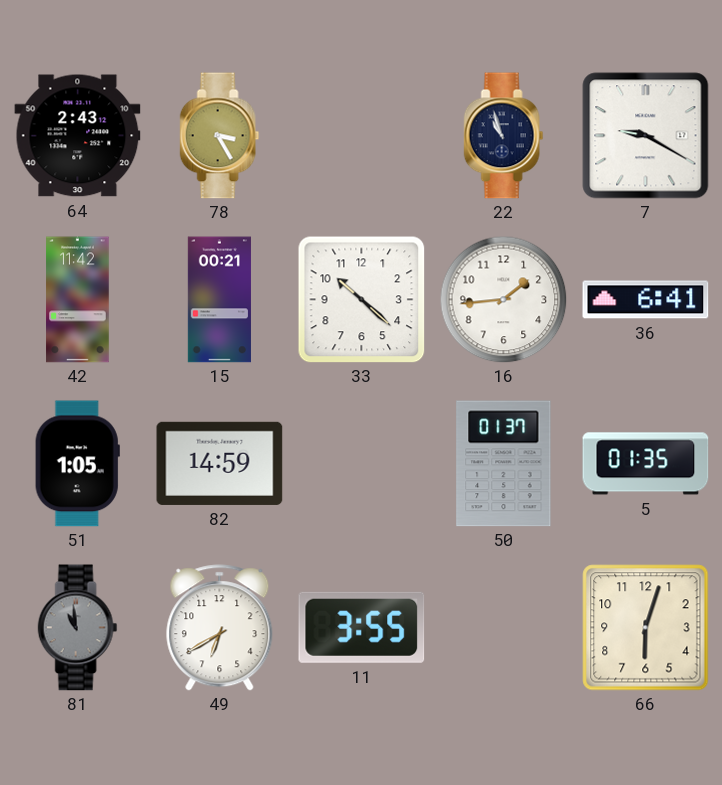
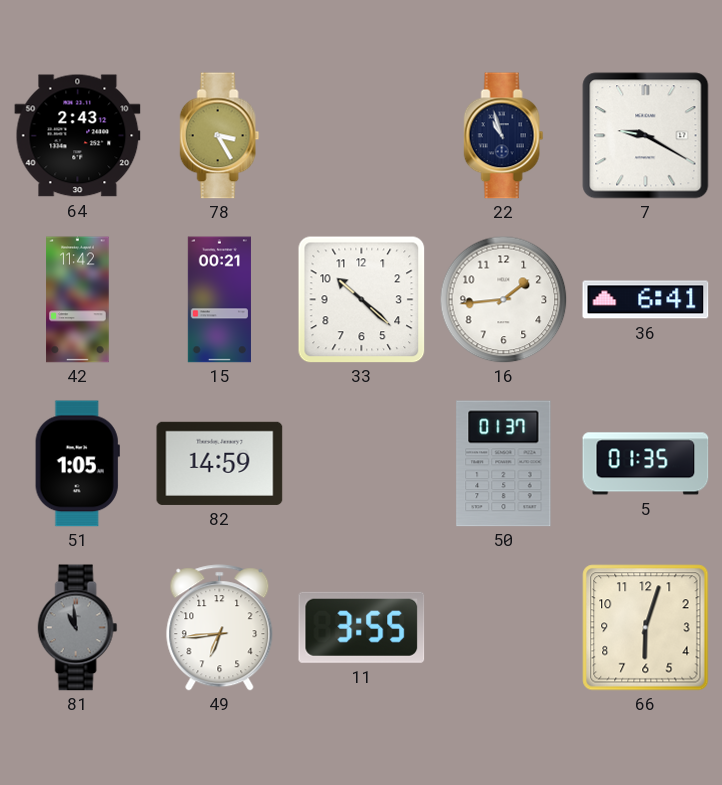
49: 6:40 -> 6:44 (220, 628)
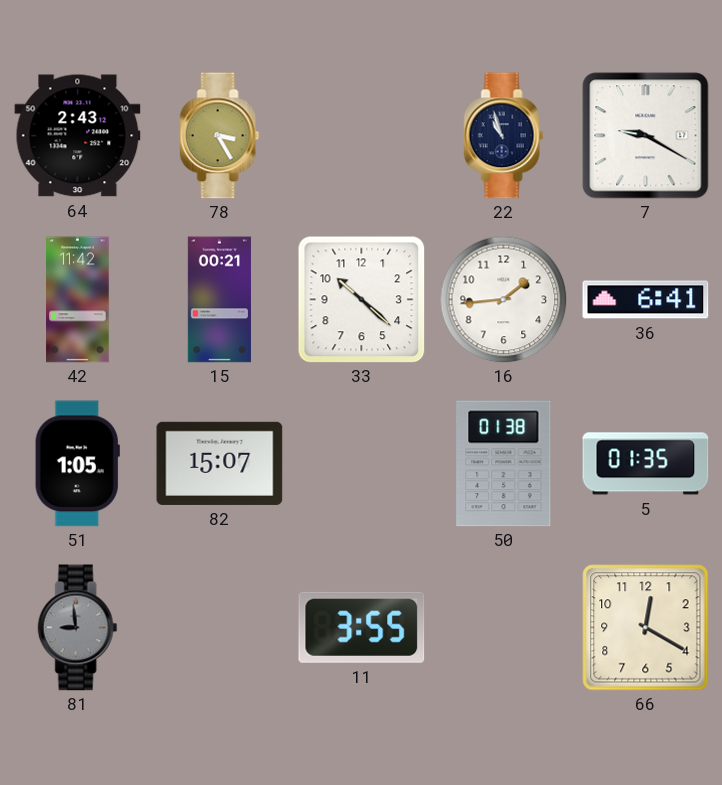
82: 14:59 -> 15:07 (220, 463)
50: 01:37 -> 01:38 (504, 464)
81: 10:59 -> 8:59 (78, 628)
49: 6:44 -> none (220, 628)
66: 6:03 -> 12:20 (646, 628)
